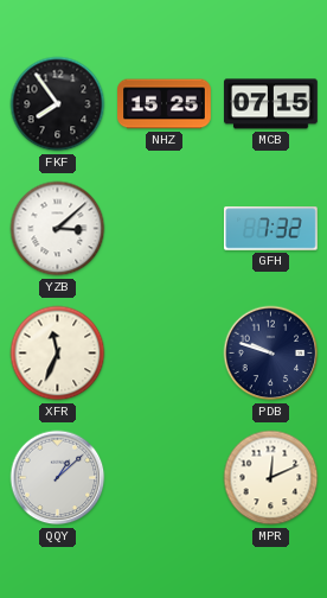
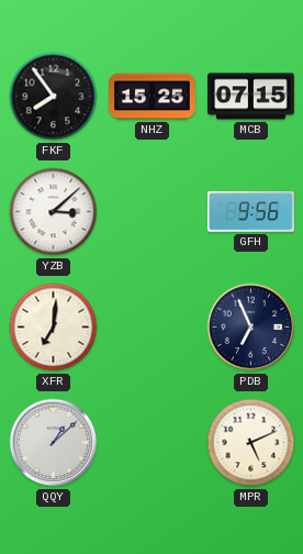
GFH: 7:32 -> 9:56 (251, 212)
XFR: 11:34 -> 7:01 (54, 328)
PDB: 9:48 -> 6:56 (251, 328)
MPR: 12:11 -> 5:11 (251, 443)
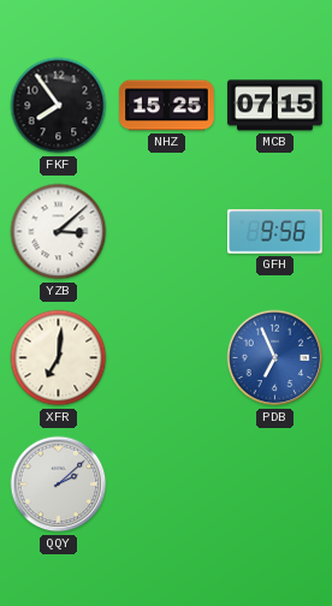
PDB dial: navy -> blue (275, 358)
QQY: 1:08 -> 2:08 (59, 485)
MPR: 5:11 -> none (251, 443)
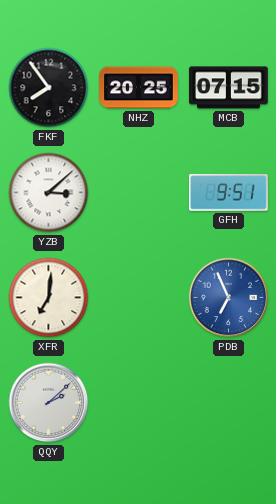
NHZ: 15:25 -> 20:25 (139, 88)
GFH: 9:56 -> 9:51 (229, 193)
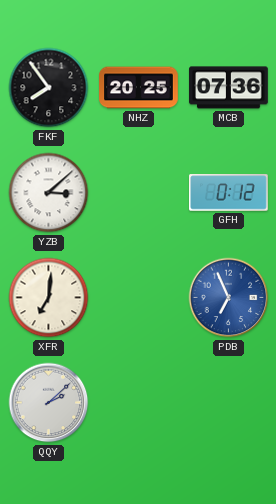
MCB: 07:15 -> 07:36 (229, 88)
GFH: 9:51 -> 0:12 (229, 193)
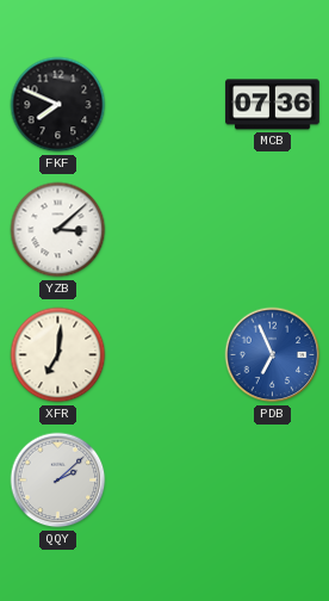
FKF: 7:54 -> 7:49 (58, 105)
NHZ: 20:25 -> none (139, 88)
GFH: 0:12 -> none (229, 193)
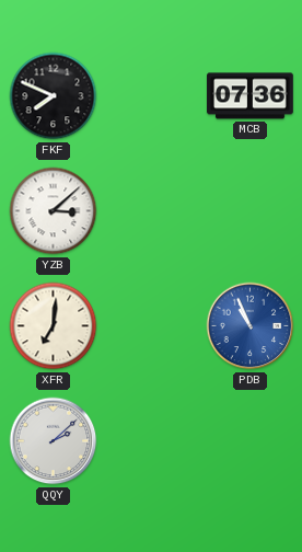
PDB: 6:56 -> 10:56 (251, 326)
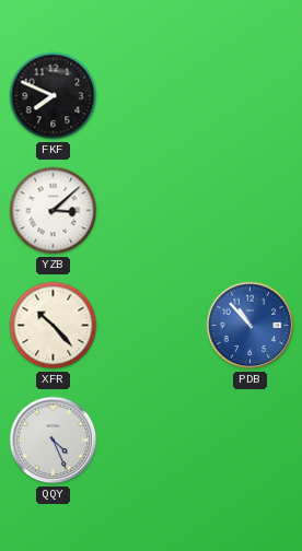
MCB: 07:36 -> none (251, 96)
XFR: 7:01 -> 10:23 (54, 326)
PDB: 10:56 -> 10:53 (251, 326)
QQY: 2:08 -> 4:26 (54, 441)
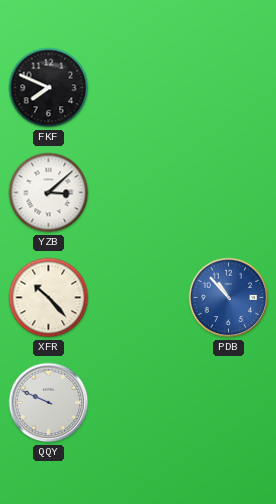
QQY: 4:26 -> 9:49 (49, 403)
